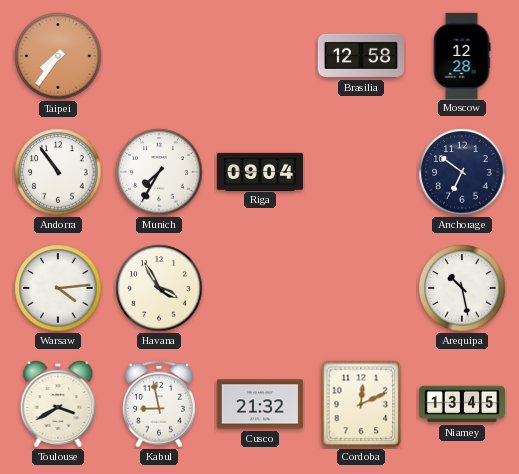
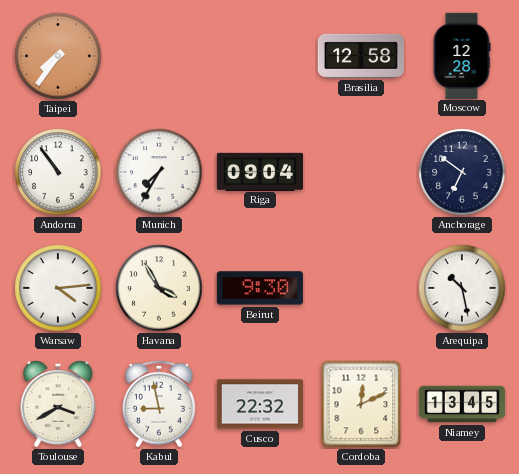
Beirut: none -> 9:30 (260, 288)
Cusco: 21:32 -> 22:32 (259, 404)
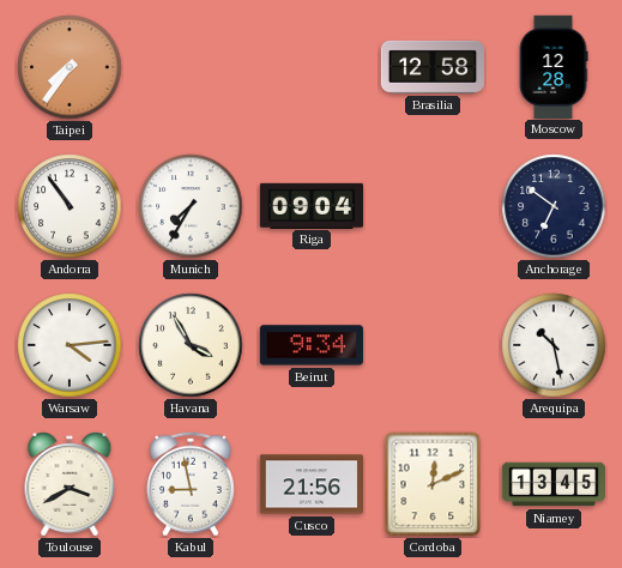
Beirut: 9:30 -> 9:34 (312, 345)
Cusco: 22:32 -> 21:56 (310, 484)
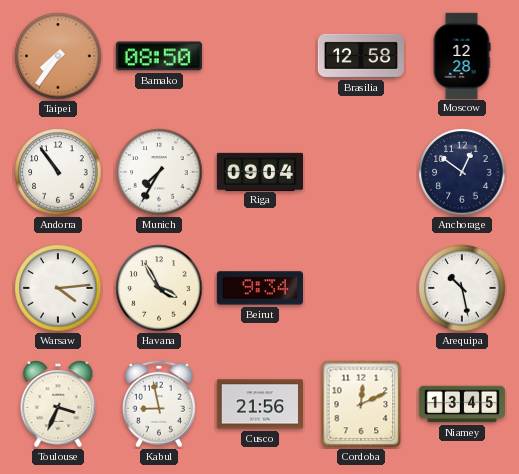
Bamako: none -> 08:50 (159, 56)
Anchorage: 6:51 -> 12:51 (462, 172)
Toulouse: 3:40 -> 3:34 (58, 404)
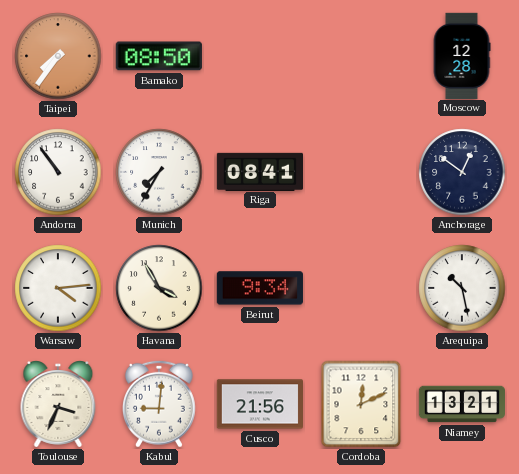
Brasilia: 12:58 -> none (360, 56)
Riga: 09:04 -> 08:41 (259, 171)
Kabul: 8:58 -> 9:01 (159, 404)
Niamey: 13:45 -> 13:21 (461, 404)
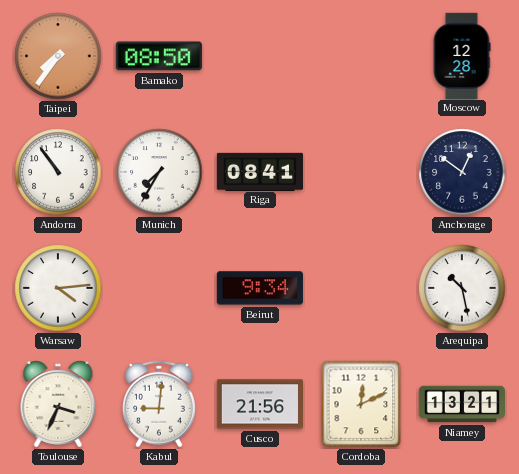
Havana: 3:55 -> none (159, 288)
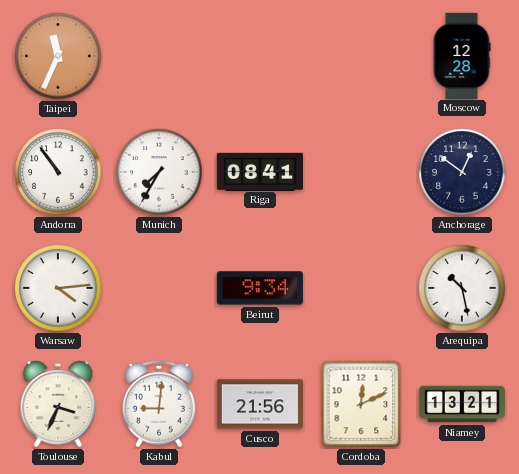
Taipei: 7:36 -> 11:34 (58, 56)
Bamako: 08:50 -> none (159, 56)
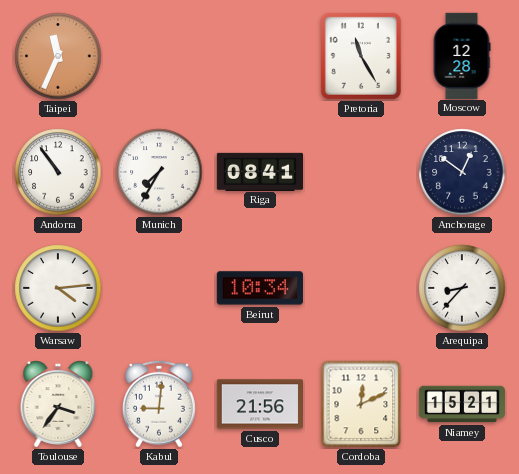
Pretoria: none -> 11:25 (361, 56)
Beirut: 9:34 -> 10:34 (260, 288)
Arequipa: 10:28 -> 8:37 (462, 288)
Toulouse: 3:34 -> 3:36 (58, 404)
Niamey: 13:21 -> 15:21 (461, 404)
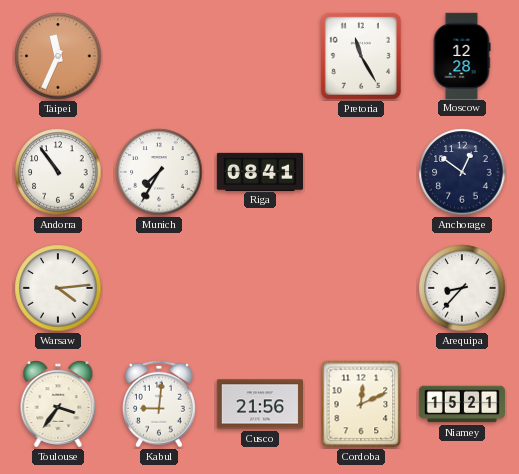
Beirut: 10:34 -> none (260, 288)
